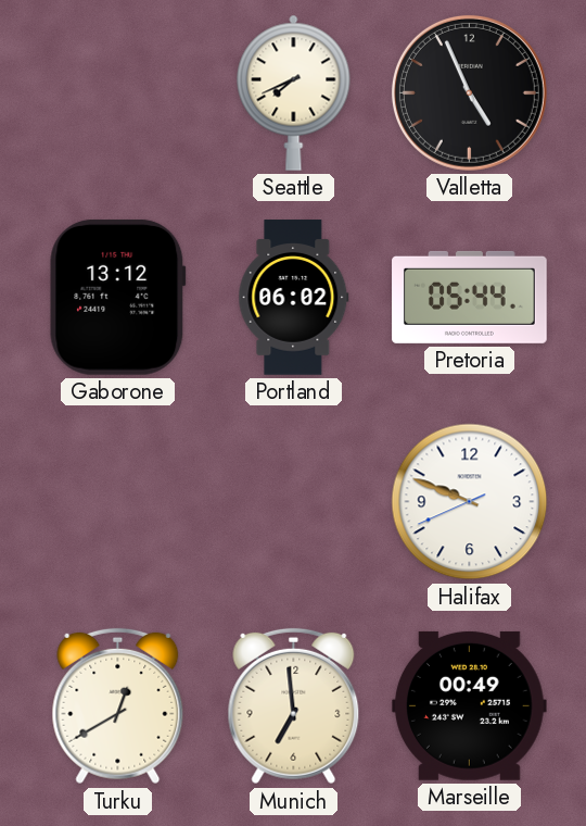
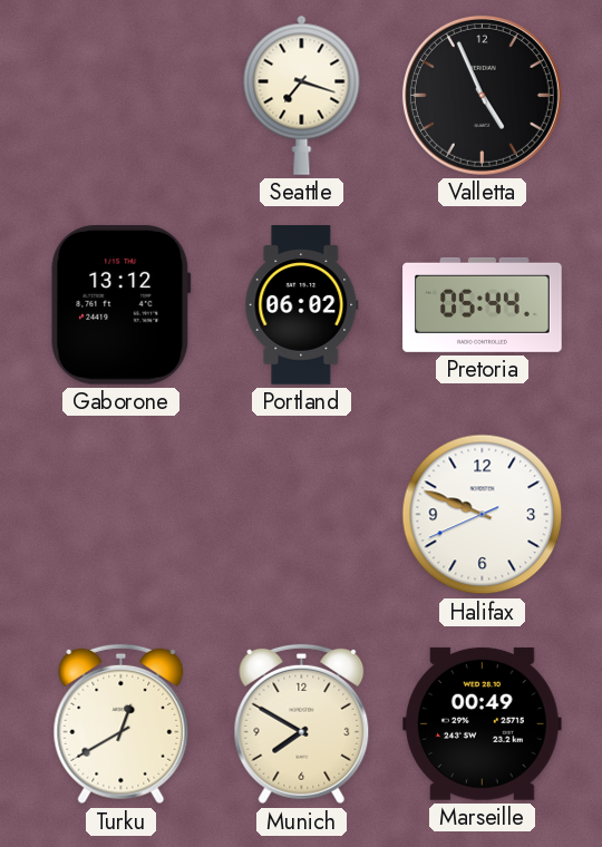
Seattle: 7:41 -> 7:18 (302, 95)
Munich: 6:59 -> 7:50 (302, 724)
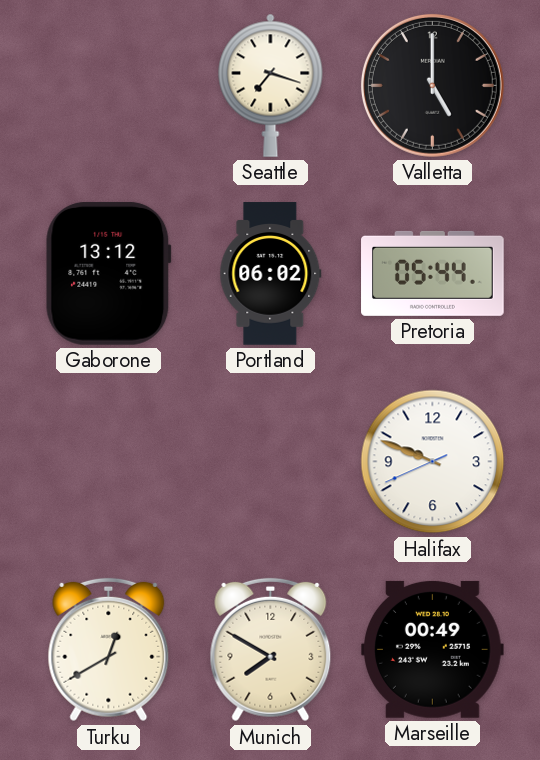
Valletta: 4:56 -> 5:00 (432, 85)
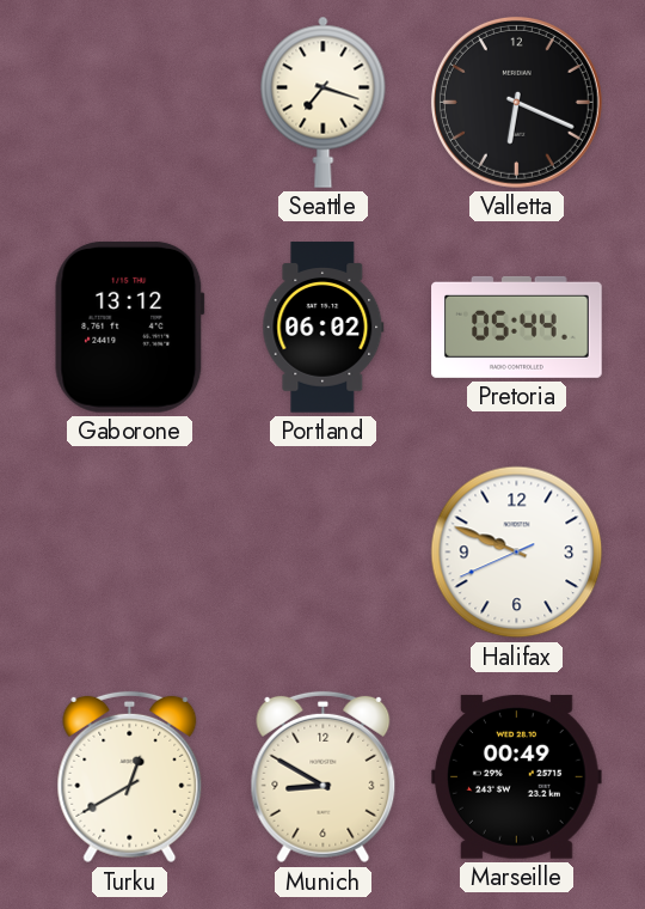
Valletta: 5:00 -> 6:19 (516, 102)
Munich: 7:50 -> 8:50 (324, 777)
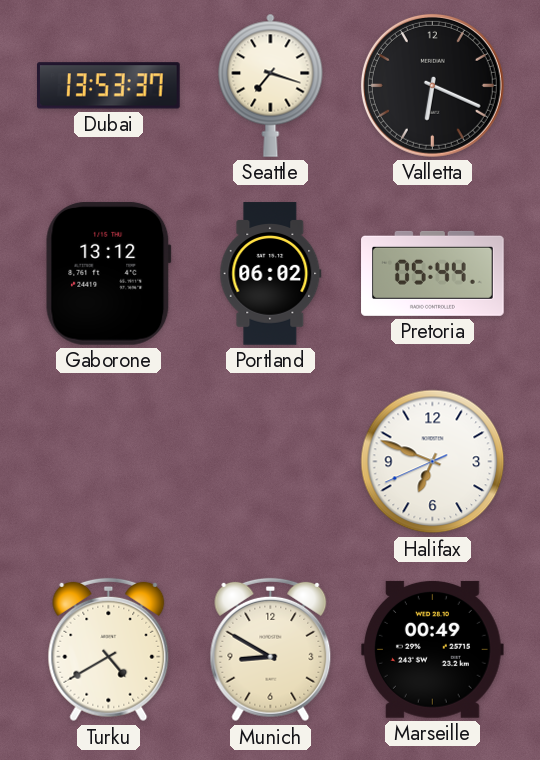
Dubai: none -> 13:53 (109, 86)
Halifax: 9:48 -> 6:48 (433, 462)
Turku: 12:40 -> 4:40 (109, 650)
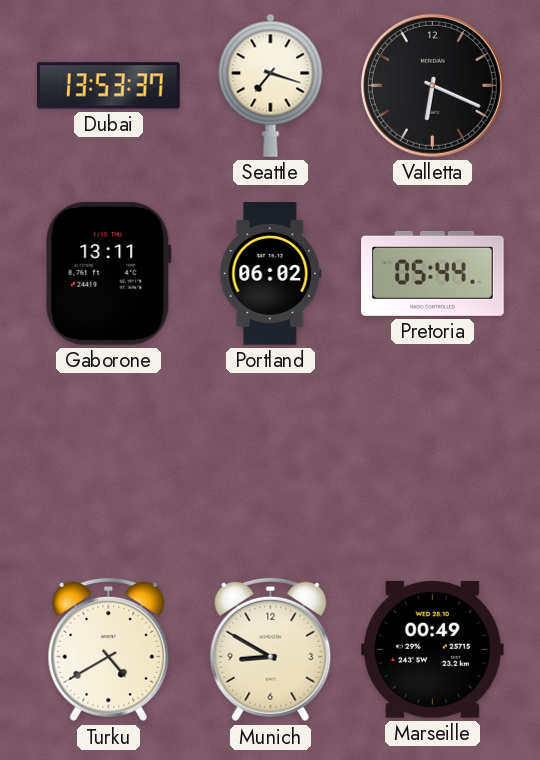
Gaborone: 13:12 -> 13:11 (109, 273)
Halifax: 6:48 -> none (433, 462)
